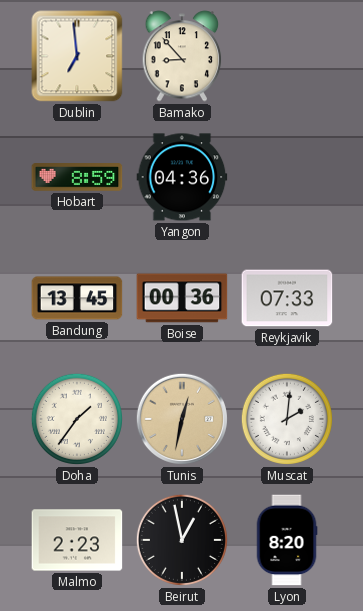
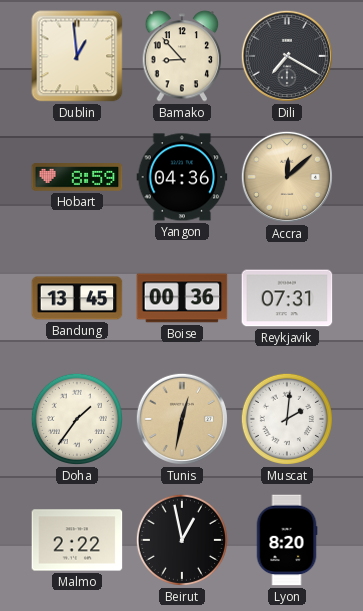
Dublin: 6:59 -> 12:59 (77, 56)
Dili: none -> 7:20 (287, 56)
Accra: none -> 12:08 (287, 177)
Reykjavik: 07:33 -> 07:31 (287, 298)
Malmo: 2:23 -> 2:22 (77, 540)
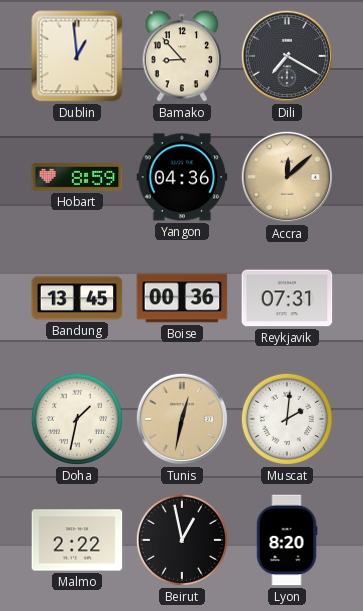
Doha: 1:36 -> 1:32 (77, 419)
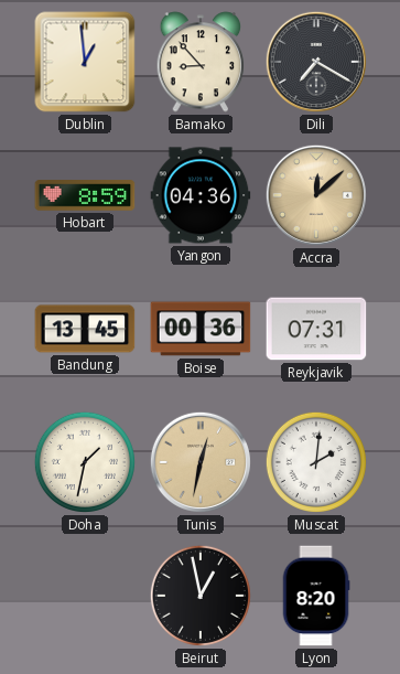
Malmo: 2:22 -> none (77, 540)
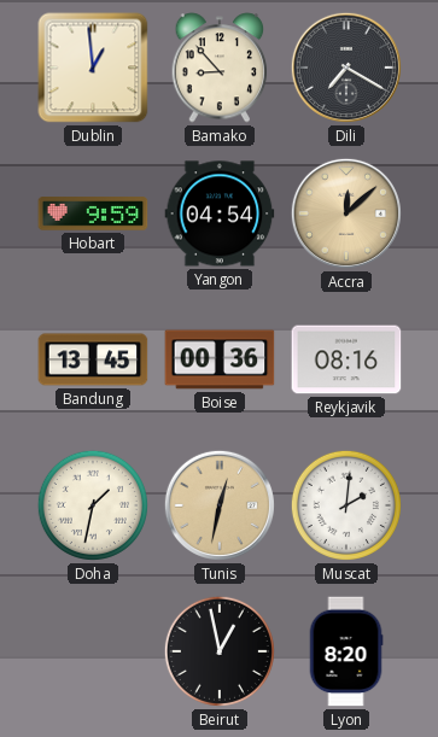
Hobart: 8:59 -> 9:59 (93, 214)
Yangon: 04:36 -> 04:54 (220, 214)
Reykjavik: 07:31 -> 08:16 (346, 359)
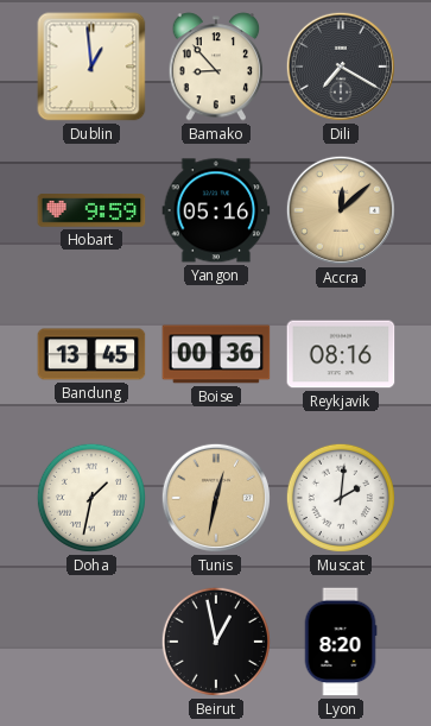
Yangon: 04:54 -> 05:16 (216, 210)
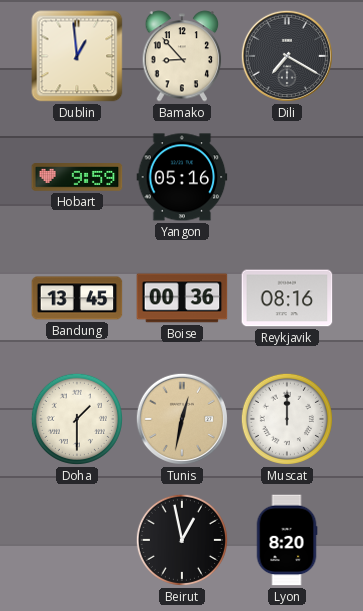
Accra: 12:08 -> none (341, 210)
Doha: 1:32 -> 1:30 (77, 419)
Muscat: 2:01 -> 12:00 (287, 419)
